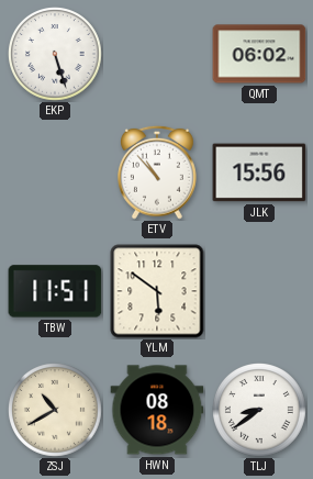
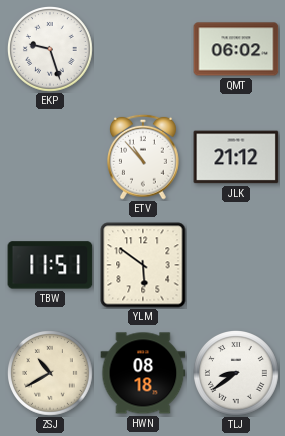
EKP: 5:27 -> 9:27 (51, 50)
JLK: 15:56 -> 21:12 (236, 157)
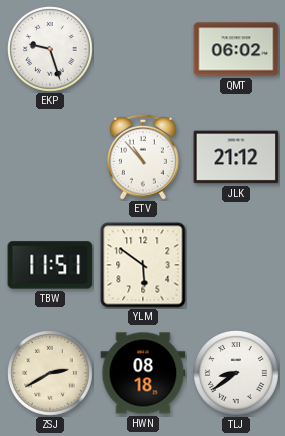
ZSJ: 10:40 -> 2:40 (51, 374)
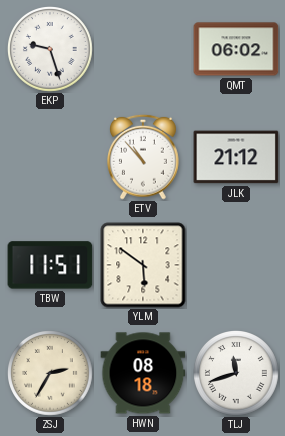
ZSJ: 2:40 -> 2:35 (51, 374)
TLJ: 8:39 -> 11:42 (237, 374)
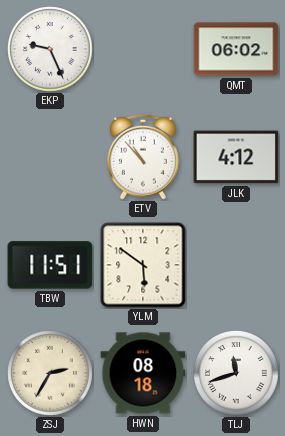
EKP: 9:27 -> 9:26 (51, 50)
JLK: 21:12 -> 4:12 (236, 157)
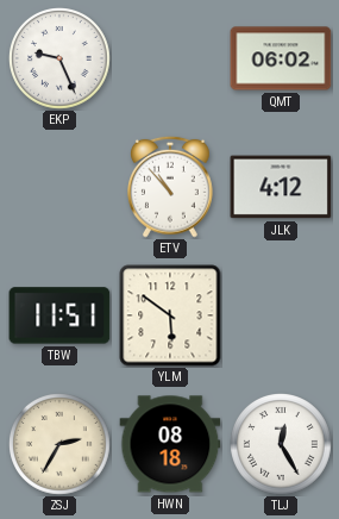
TLJ: 11:42 -> 12:25 (282, 445)
